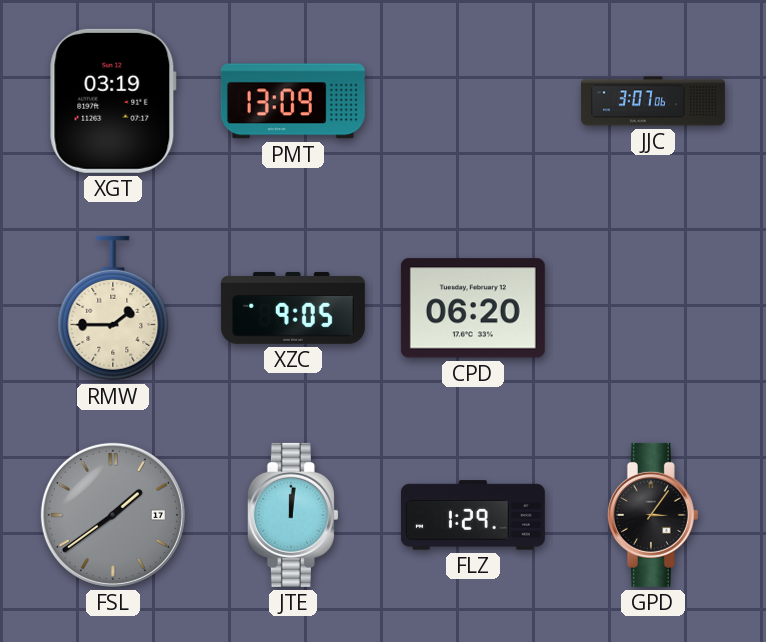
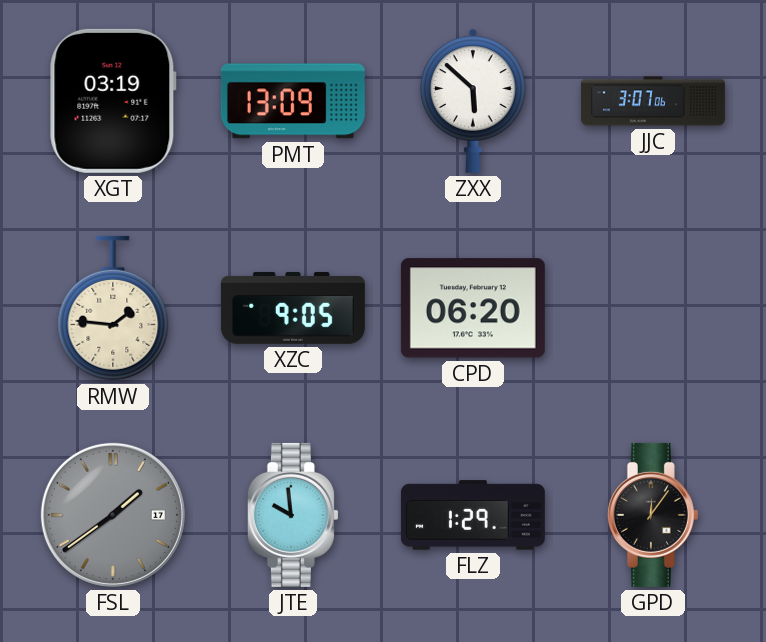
ZXX: none -> 5:52 (474, 101)
RMW: 1:45 -> 1:46 (113, 308)
JTE: 12:01 -> 9:59 (293, 515)
GPD: 3:06 -> 12:06 (653, 515)
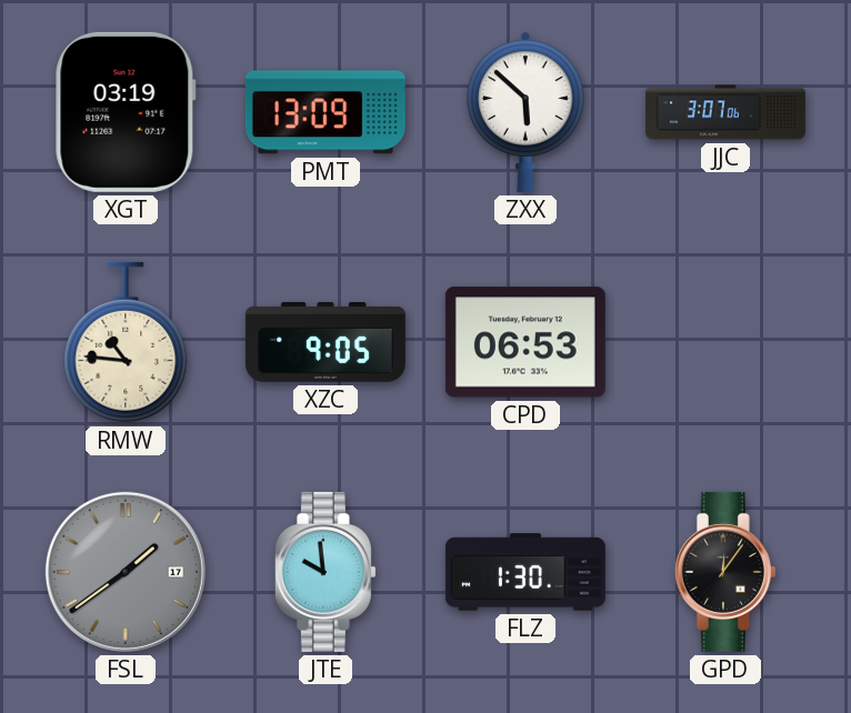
RMW: 1:46 -> 10:46 (126, 342)
CPD: 06:20 -> 06:53 (525, 342)
FLZ: 1:29 -> 1:30 (525, 572)
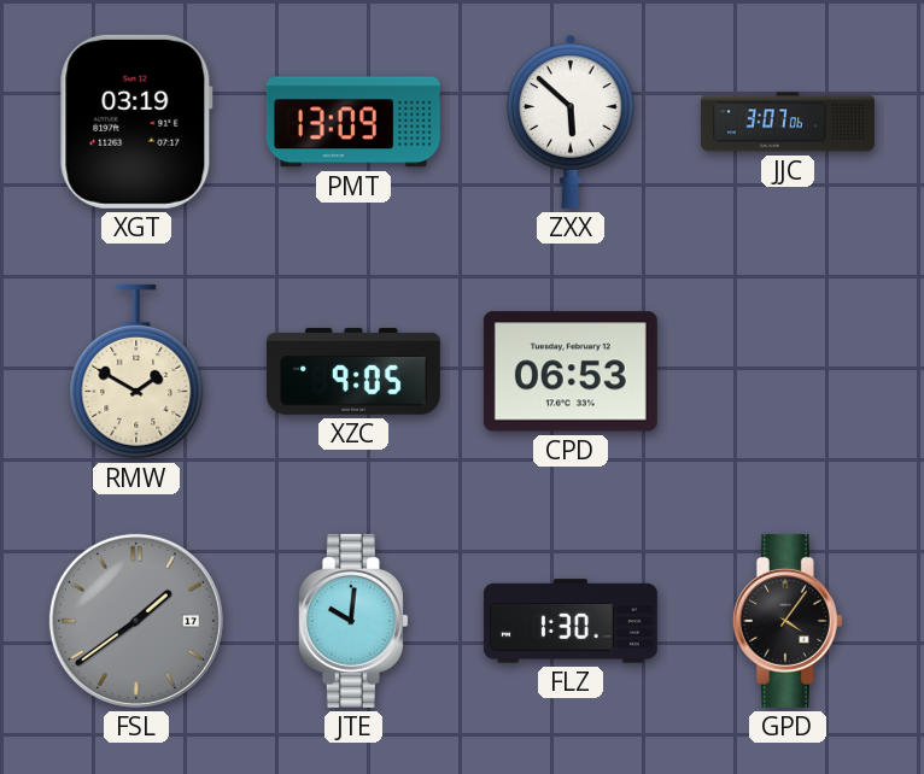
RMW: 10:46 -> 1:50 (136, 371)
JTE: 9:59 -> 10:01 (353, 621)
GPD: 12:06 -> 4:06 (788, 621)
